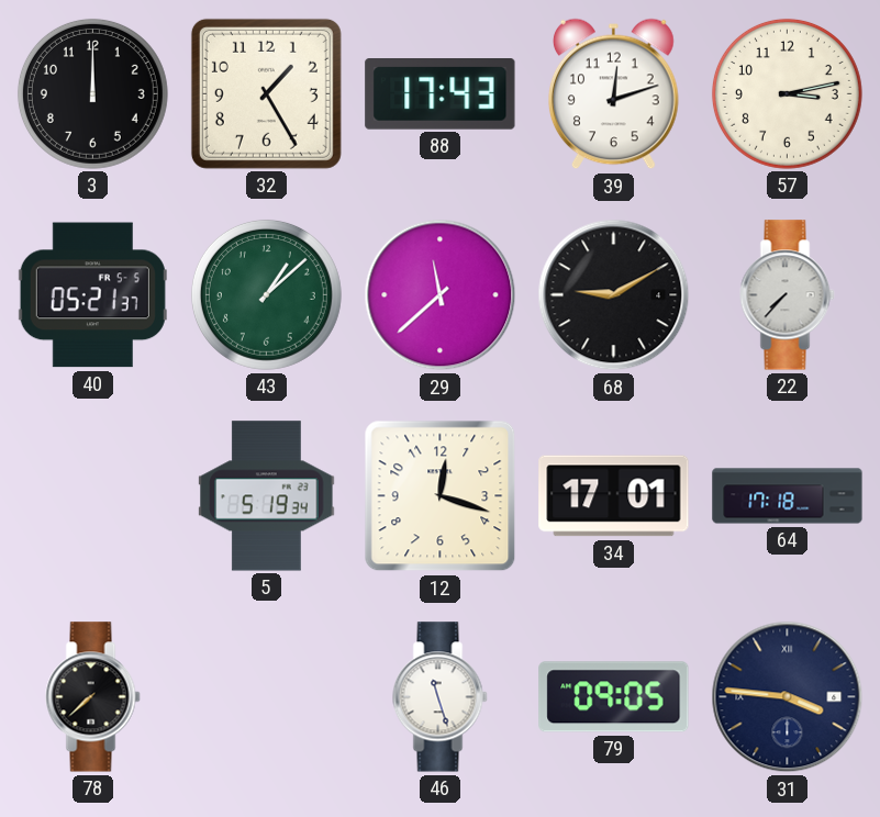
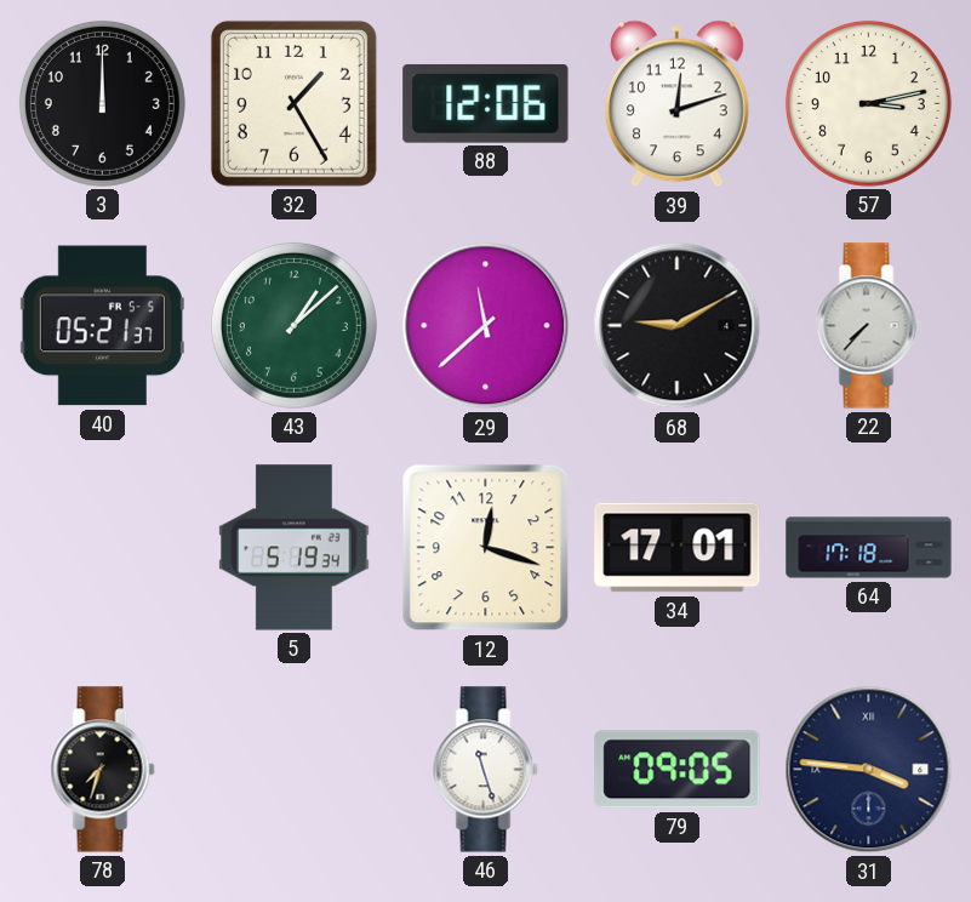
88: 17:43 -> 12:06 (486, 104)
78: 7:38 -> 7:33 (103, 770)
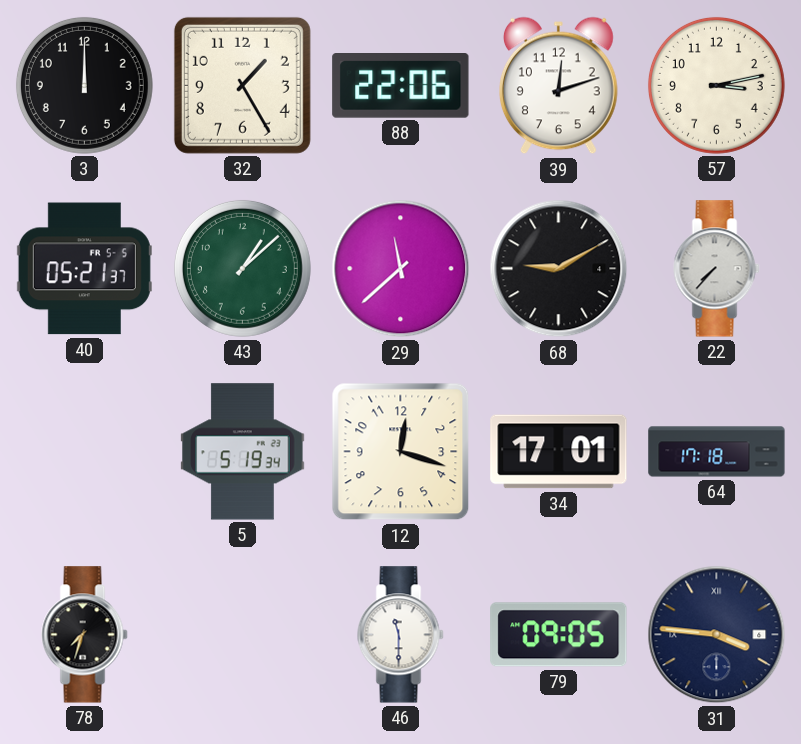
88: 12:06 -> 22:06 (401, 86)
46: 11:27 -> 11:30 (401, 635)
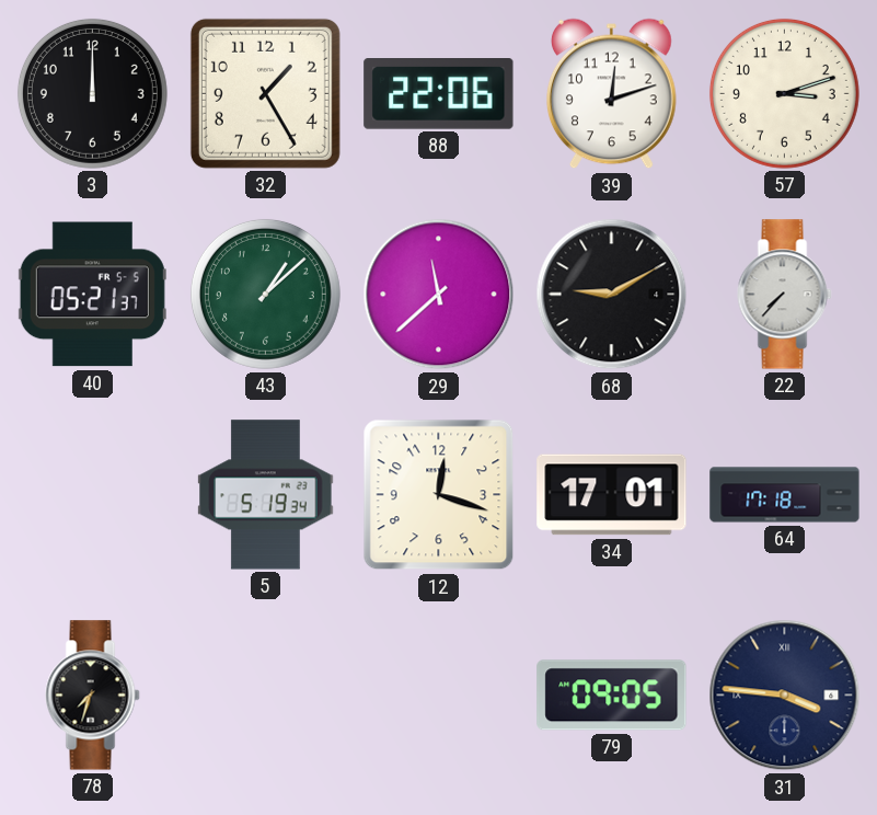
57: 3:13 -> 3:12 (784, 93)
46: 11:30 -> none (401, 635)
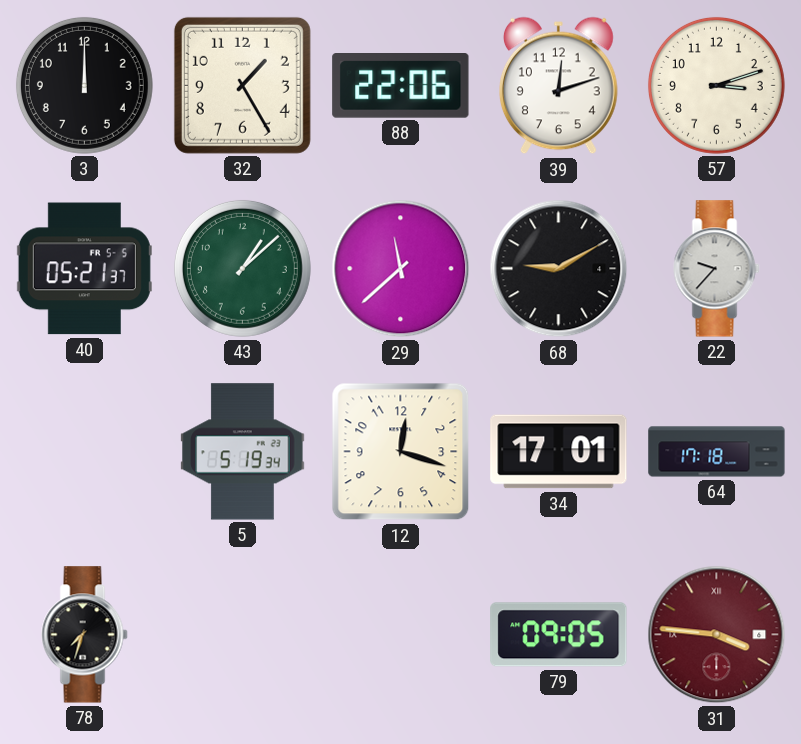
22: 7:37 -> 9:37 (717, 269)
31 dial: navy -> burgundy (717, 635)
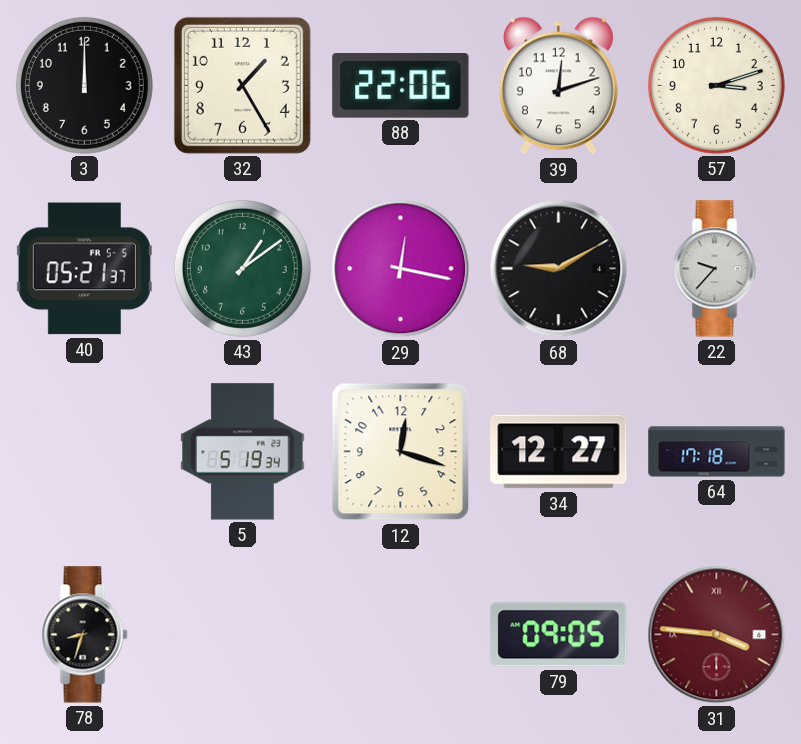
43: 1:08 -> 1:09 (242, 268)
29: 11:38 -> 12:17 (401, 269)
34: 17:01 -> 12:27 (559, 452)
78: 7:33 -> 8:33 (85, 635)
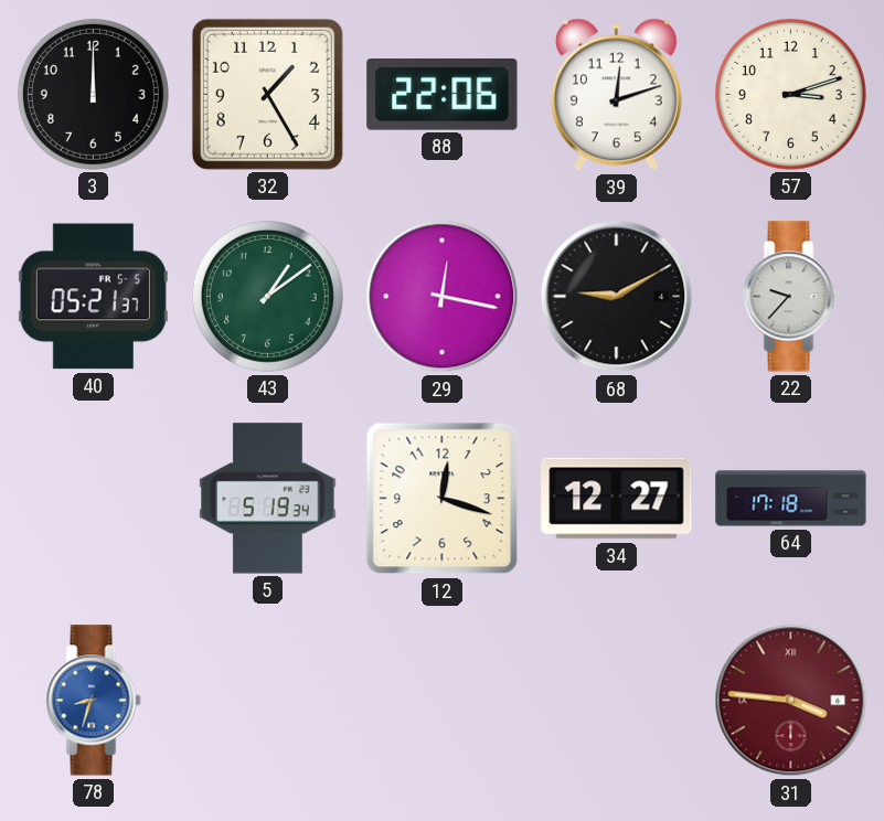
78 dial: black -> blue (94, 701)
79: 09:05 -> none (559, 635)
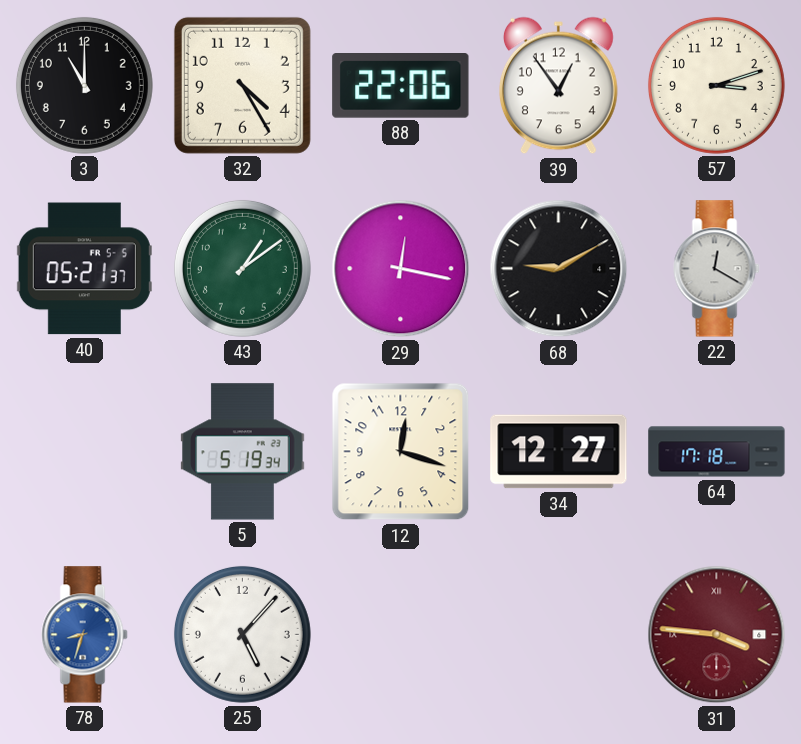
3: 12:00 -> 11:00 (84, 85)
32: 1:25 -> 4:25 (242, 85)
39: 12:12 -> 12:54 (559, 86)
22: 9:37 -> 12:20 (717, 269)
25: none -> 5:07 (242, 634)
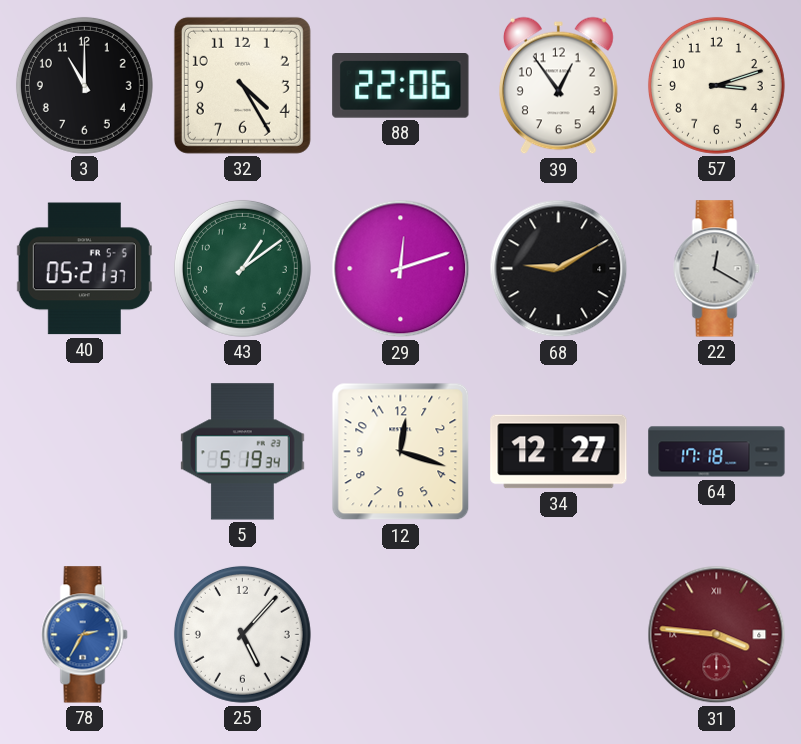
29: 12:17 -> 12:12 (401, 269)
78: 8:33 -> 2:35 (85, 635)
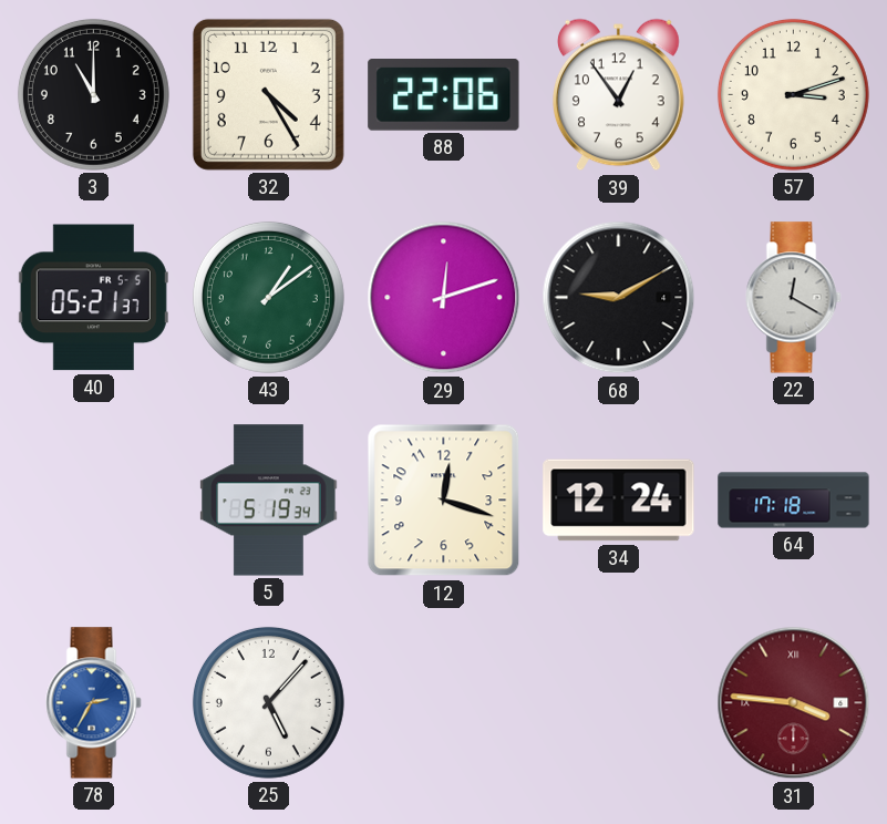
34: 12:27 -> 12:24 (619, 501)
